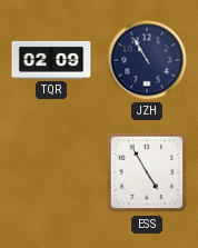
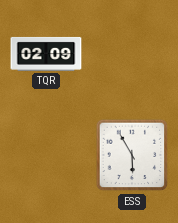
JZH: 10:55 -> none (147, 60)
ESS: 4:55 -> 5:55 (132, 155)
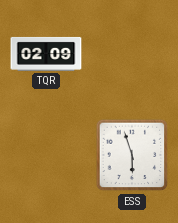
ESS: 5:55 -> 5:57 (132, 155)
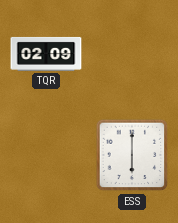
ESS: 5:57 -> 6:00 (132, 155)
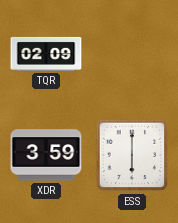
XDR: none -> 3:59 (46, 155)
